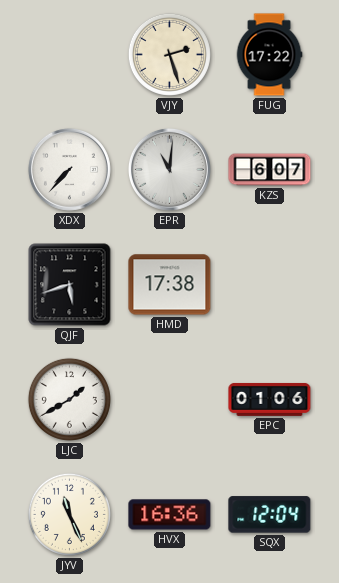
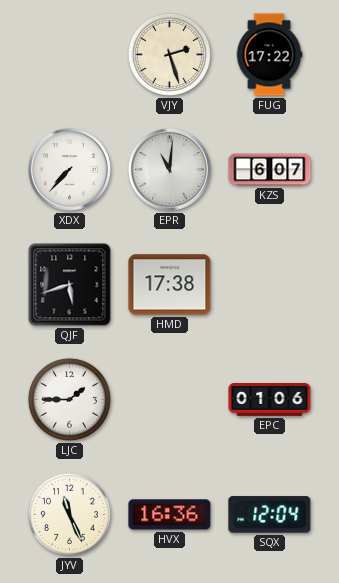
LJC: 1:40 -> 1:45 (69, 399)
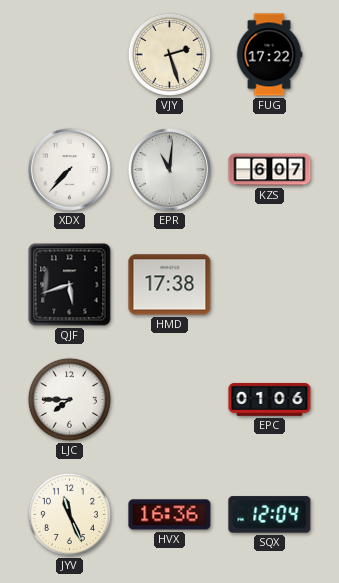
LJC: 1:45 -> 7:45 (69, 399)
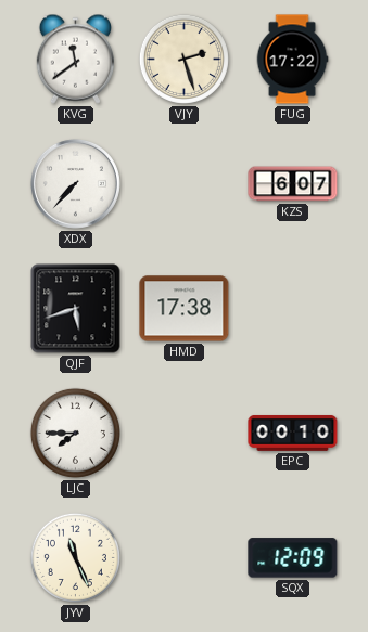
KVG: none -> 11:39 (75, 59)
EPR: 11:01 -> none (169, 169)
EPC: 01:06 -> 00:10 (293, 433)
HVX: 16:36 -> none (170, 515)
SQX: 12:04 -> 12:09 (293, 558)
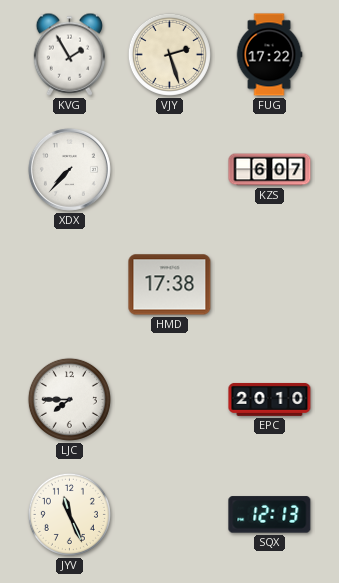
KVG: 11:39 -> 1:55 (69, 54)
QJF: 5:42 -> none (76, 309)
EPC: 00:10 -> 20:10 (270, 399)
SQX: 12:09 -> 12:13 (270, 515)
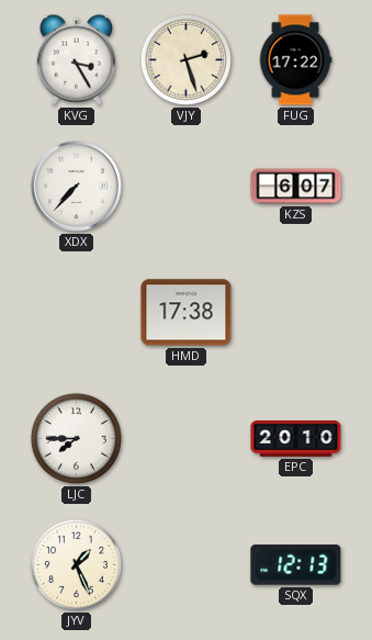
KVG: 1:55 -> 3:25 (76, 59)
JYV: 11:26 -> 1:26 (76, 564)
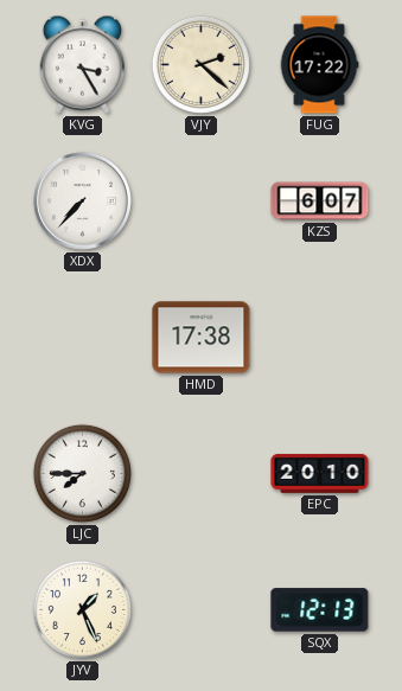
VJY: 2:27 -> 2:22 (200, 64)
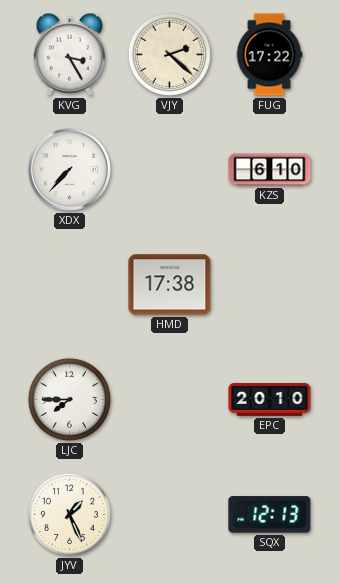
KZS: 6:07 -> 6:10 (270, 170)
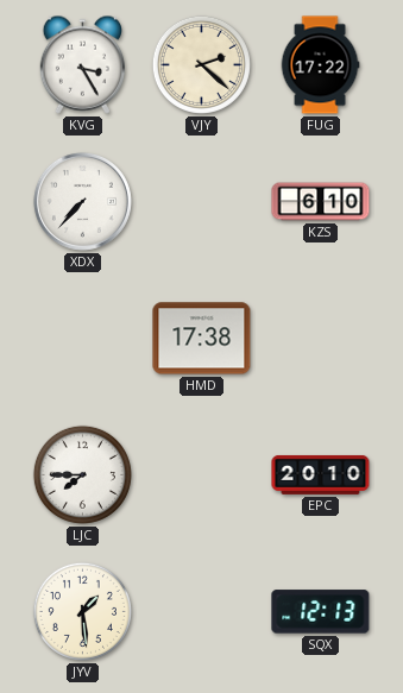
JYV: 1:26 -> 1:29 (82, 611)
